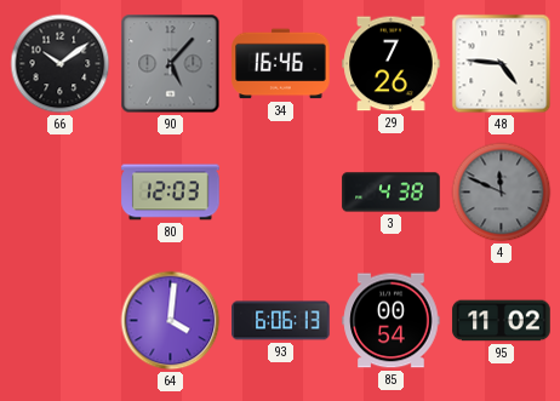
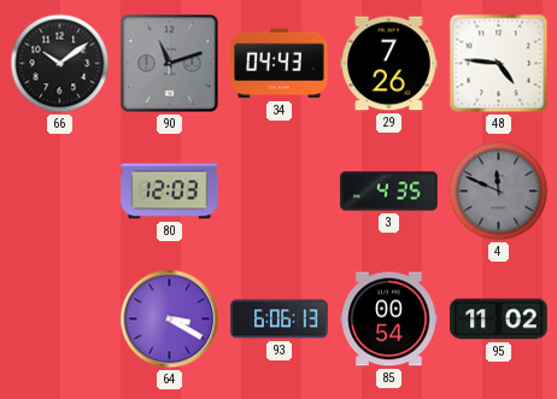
90: 5:07 -> 11:12 (170, 64)
34: 16:46 -> 04:43 (280, 64)
3: 4:38 -> 4:35 (389, 192)
64: 4:01 -> 3:20 (170, 319)
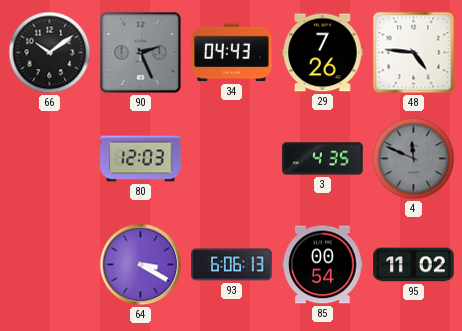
90: 11:12 -> 2:26 (141, 53)
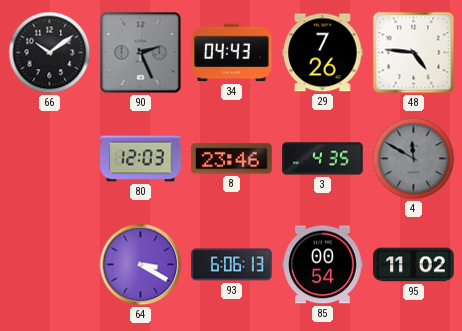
8: none -> 23:46 (232, 159)
4: 11:49 -> 11:50 (414, 159)
